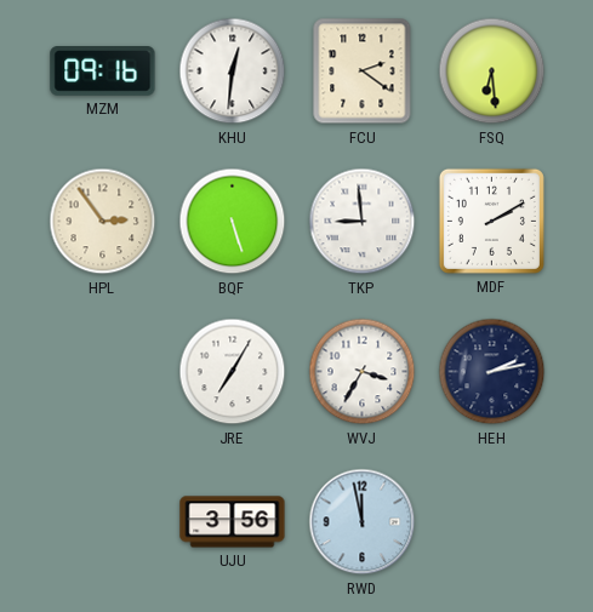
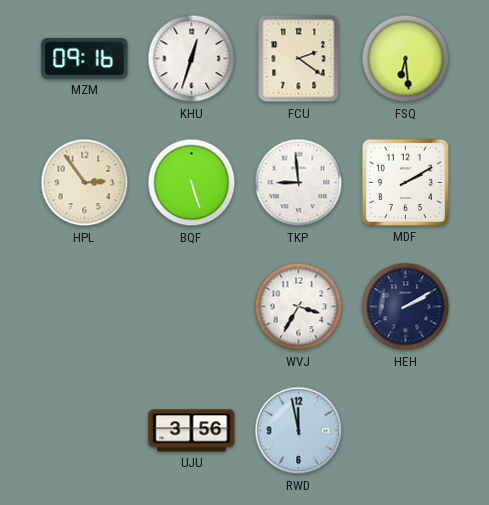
KHU: 12:31 -> 12:33 (192, 59)
JRE: 7:05 -> none (233, 372)
HEH: 2:13 -> 2:10 (406, 307)
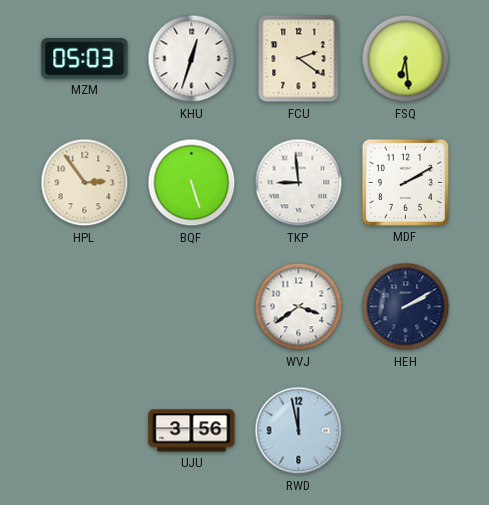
MZM: 09:16 -> 05:03 (85, 59)
WVJ: 3:35 -> 3:39 (299, 307)
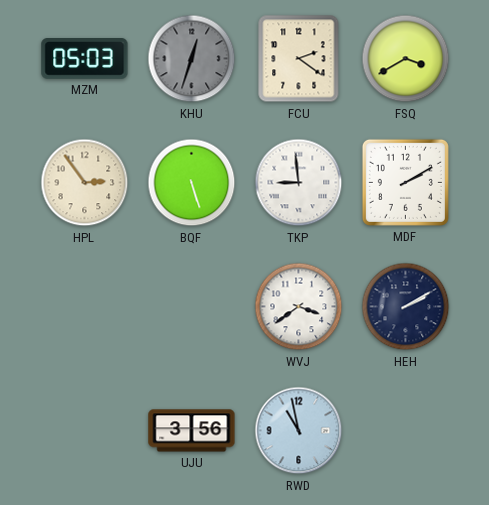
KHU dial: white -> grey (192, 59)
FSQ: 6:29 -> 3:40 (406, 59)
RWD: 11:58 -> 10:58 (299, 431)
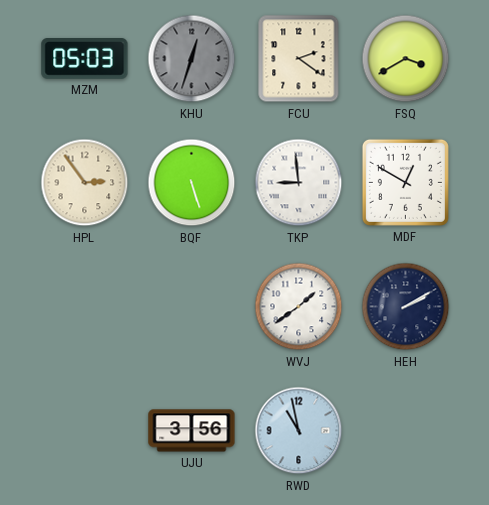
MDF: 2:10 -> 12:50 (405, 182)
WVJ: 3:39 -> 1:39 (299, 307)
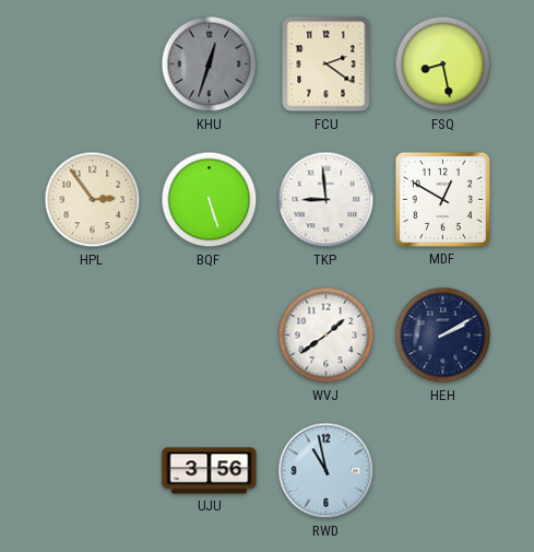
MZM: 05:03 -> none (85, 59)
FSQ: 3:40 -> 8:28 (443, 64)
